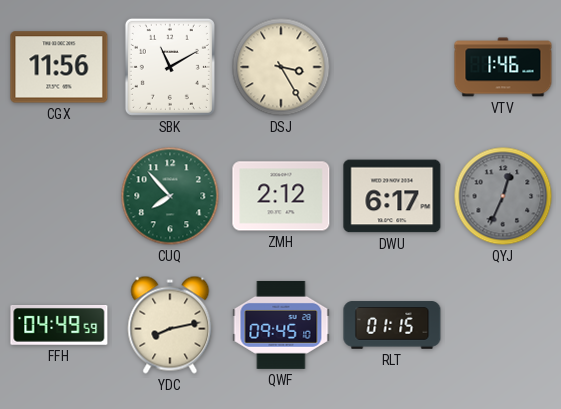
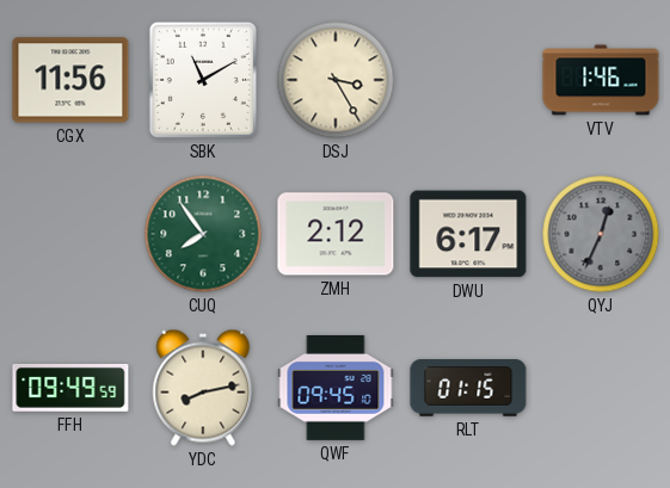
CUQ: 7:53 -> 7:54 (203, 234)
FFH: 04:49 -> 09:49 (70, 389)
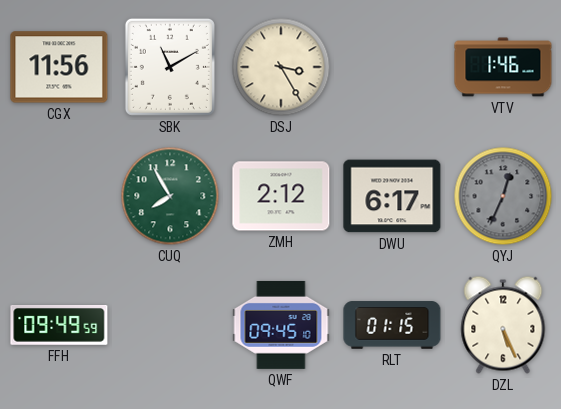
CUQ: 7:54 -> 7:55 (170, 196)
YDC: 8:13 -> none (203, 388)
DZL: none -> 5:26 (503, 325)
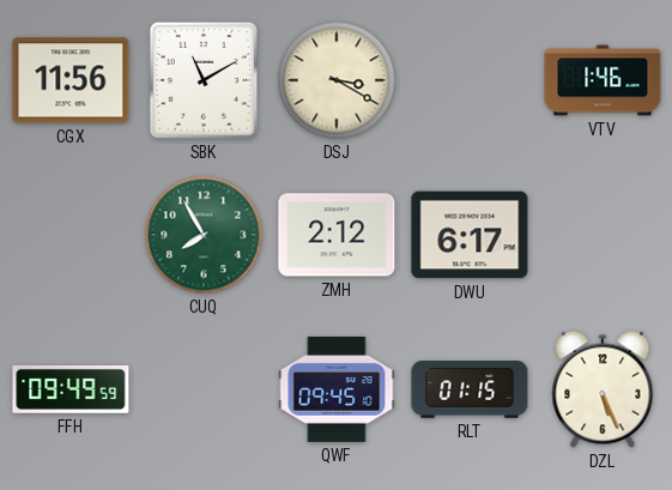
DSJ: 3:25 -> 3:20 (337, 80)
QYJ: 12:34 -> none (503, 196)
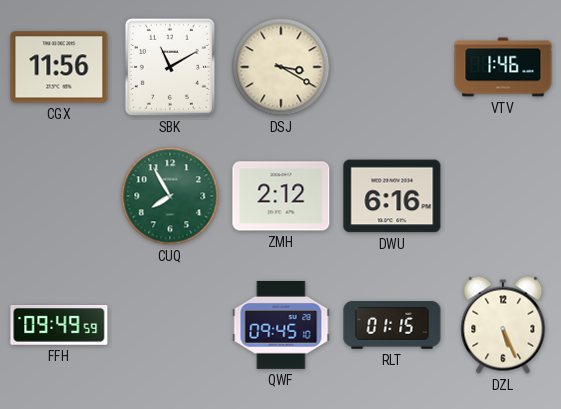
DWU: 6:17 -> 6:16 (392, 196)
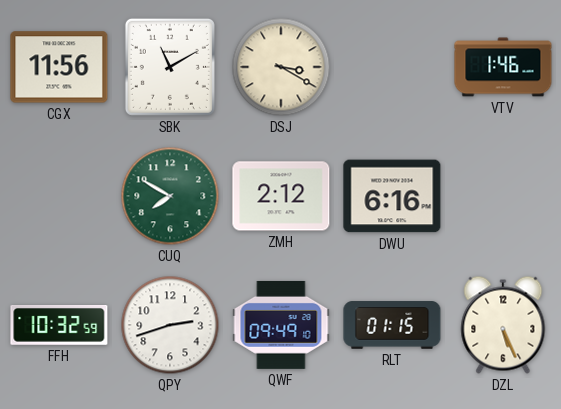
CUQ: 7:55 -> 7:50 (170, 196)
FFH: 09:49 -> 10:32 (59, 326)
QPY: none -> 2:42 (170, 325)
QWF: 09:45 -> 09:49 (281, 325)
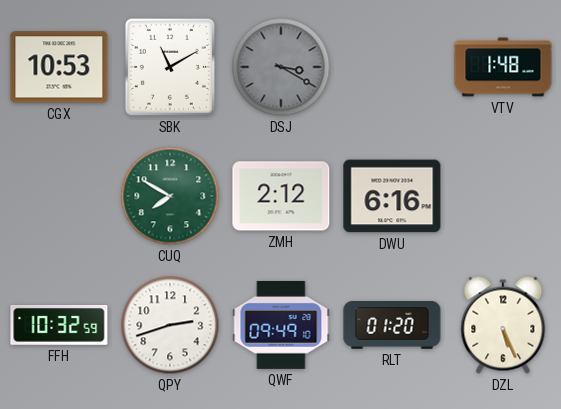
CGX: 11:56 -> 10:53 (59, 67)
DSJ dial: cream -> grey (281, 67)
VTV: 1:46 -> 1:48 (503, 67)
RLT: 01:15 -> 01:20 (392, 325)
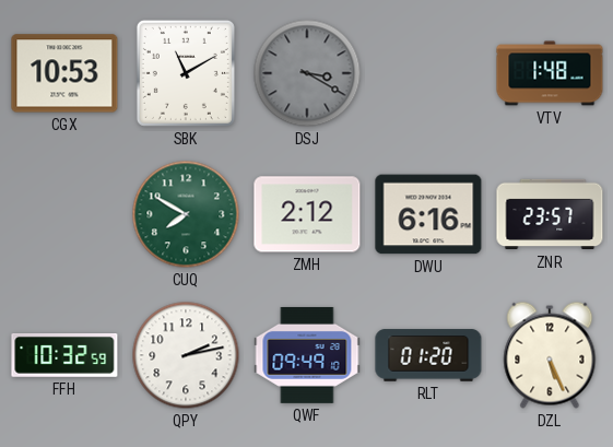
ZNR: none -> 23:57 (550, 214)
QPY: 2:42 -> 2:13 (186, 355)
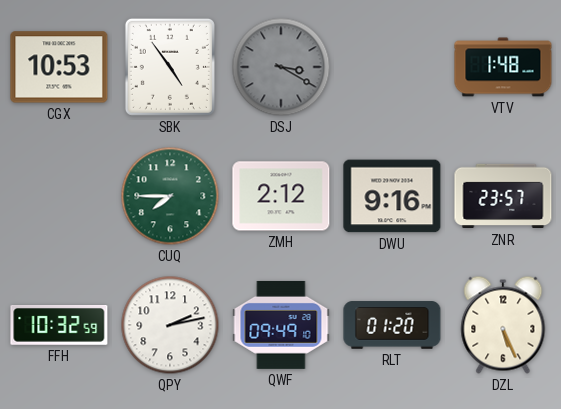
SBK: 11:10 -> 4:54 (170, 67)
CUQ: 7:50 -> 7:45 (170, 196)
DWU: 6:16 -> 9:16 (392, 196)
